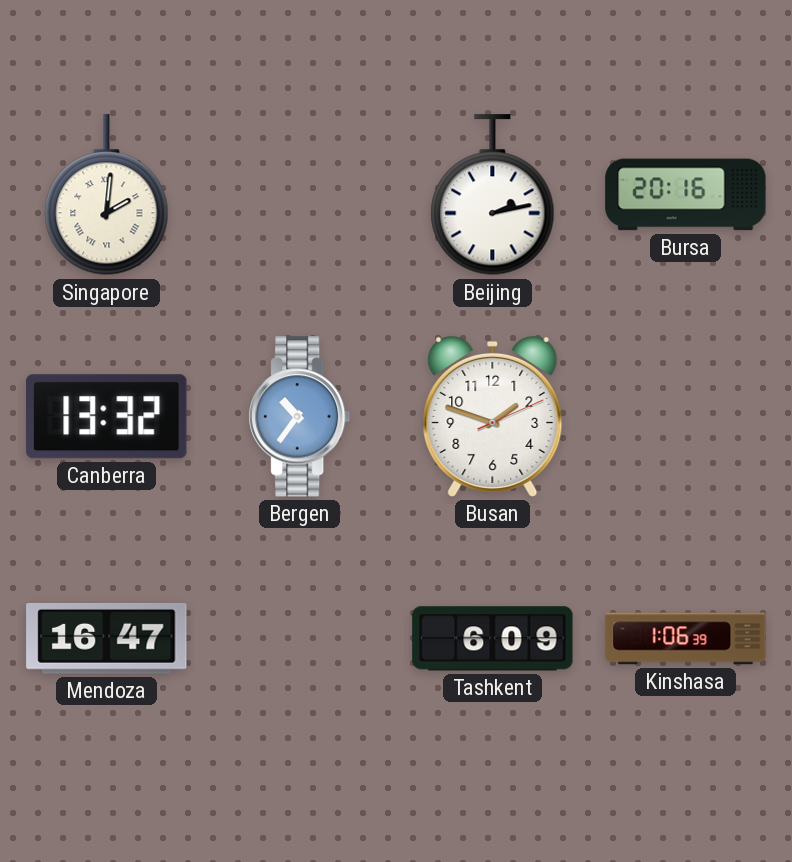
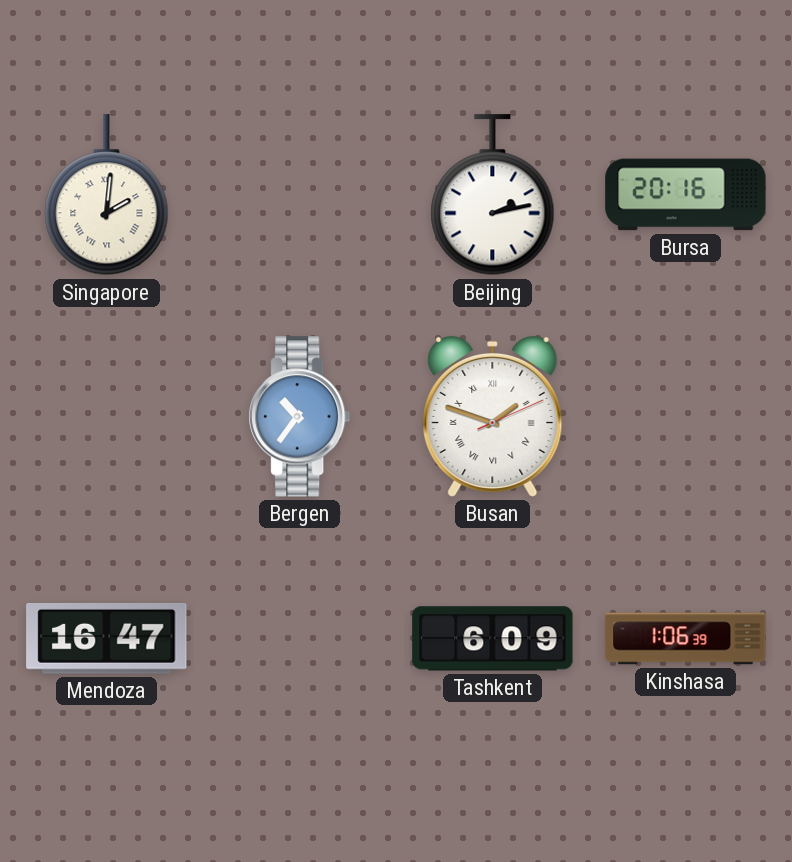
Canberra: 13:32 -> none (107, 417)
Busan numerals: Arabic -> Roman (493, 416)
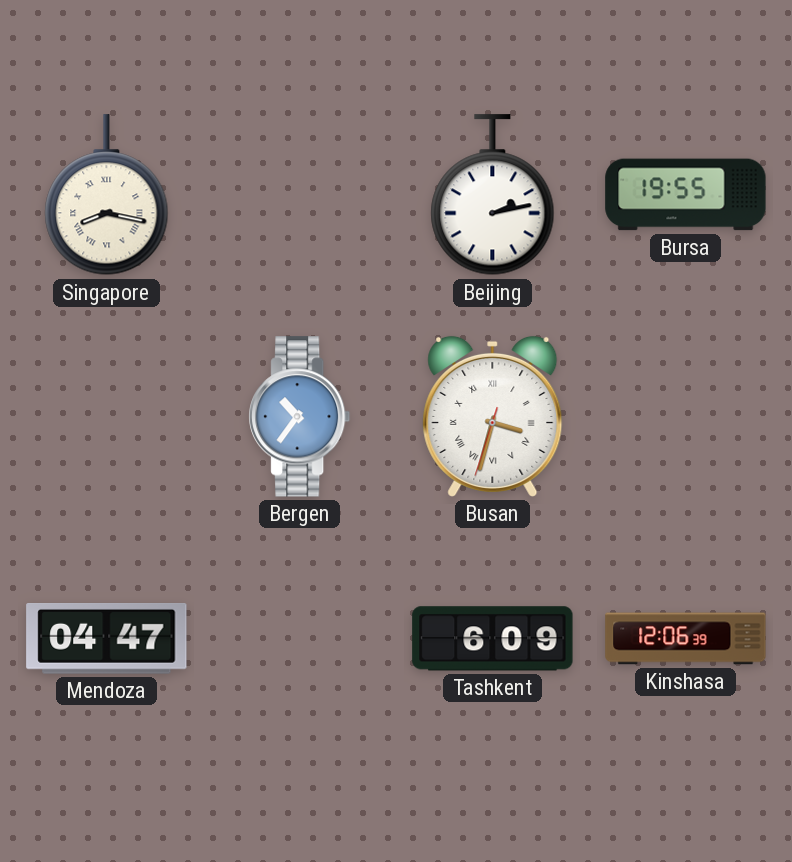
Singapore: 2:01 -> 8:17 (107, 195)
Bursa: 20:16 -> 19:55 (686, 195)
Busan: 1:48 -> 3:32 (493, 416)
Mendoza: 16:47 -> 04:47 (107, 639)
Kinshasa: 1:06 -> 12:06 (686, 639)
